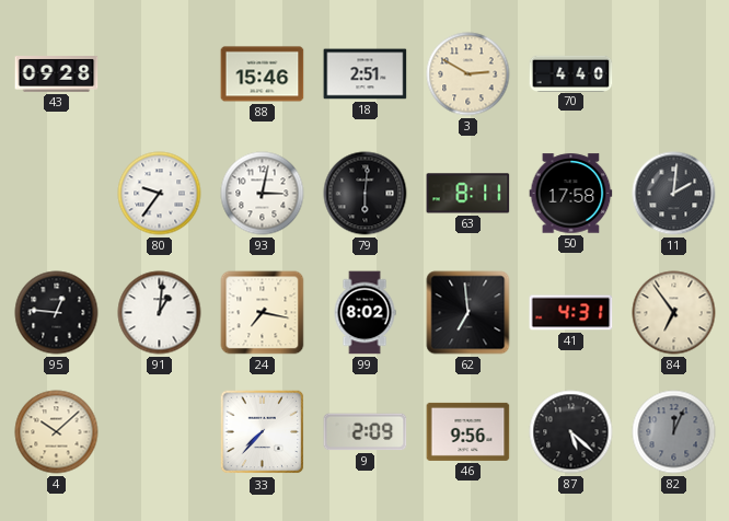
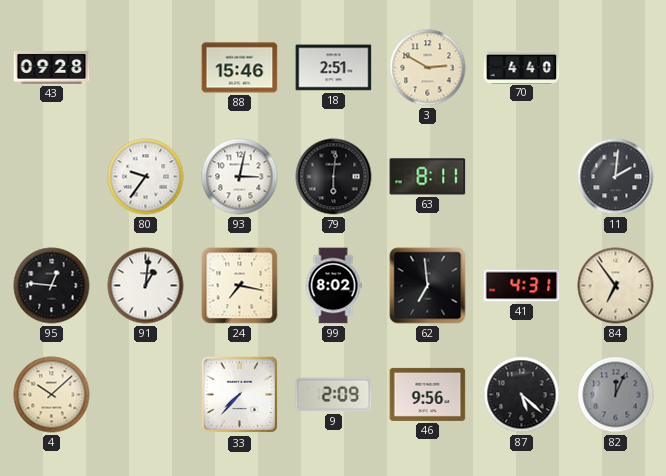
50: 17:58 -> none (571, 194)
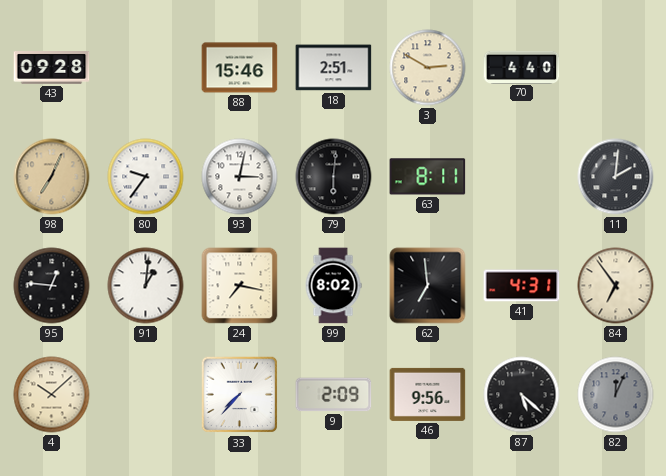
98: none -> 7:04 (52, 177)
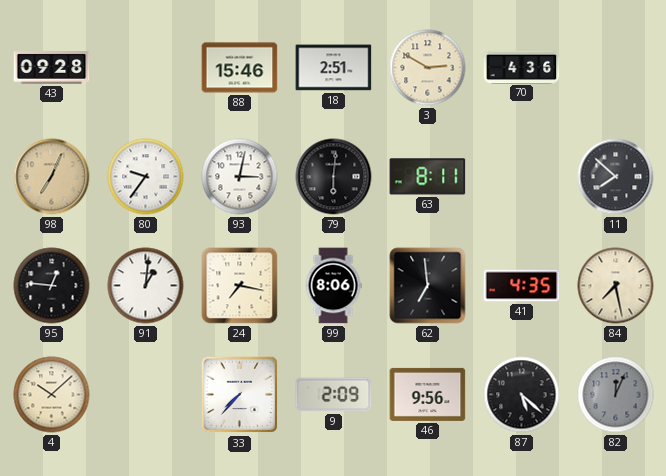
70: 4:40 -> 4:36 (522, 67)
11: 2:01 -> 7:52 (616, 177)
99: 8:02 -> 8:06 (333, 286)
41: 4:31 -> 4:35 (522, 286)
84: 6:54 -> 7:28 (616, 286)
